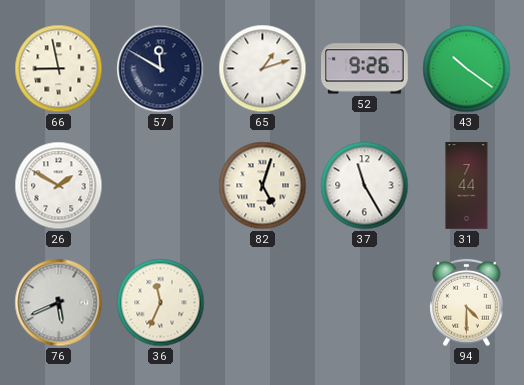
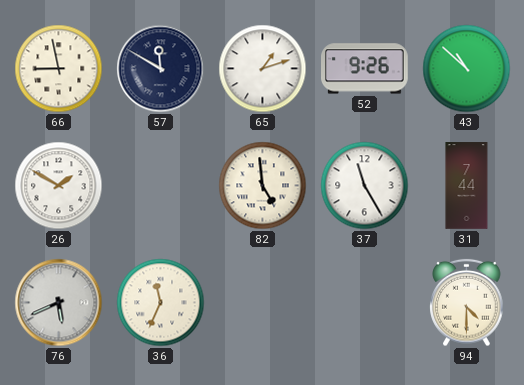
43: 10:21 -> 10:52 (467, 69)
82: 5:03 -> 4:59 (263, 186)
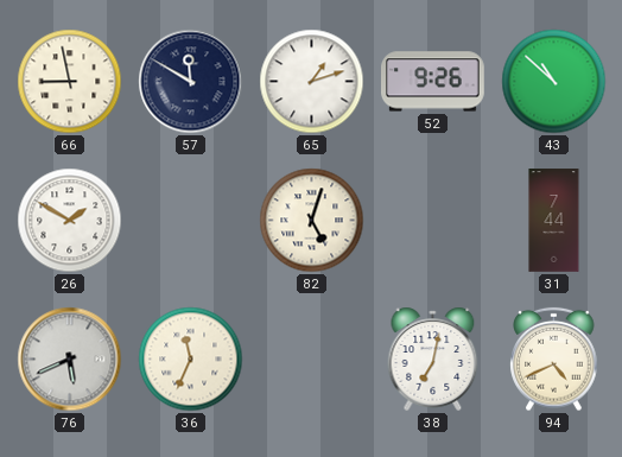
82: 4:59 -> 5:03 (312, 221)
37: 11:25 -> none (365, 186)
38: none -> 7:02 (433, 358)
94: 4:30 -> 4:41 (554, 360)
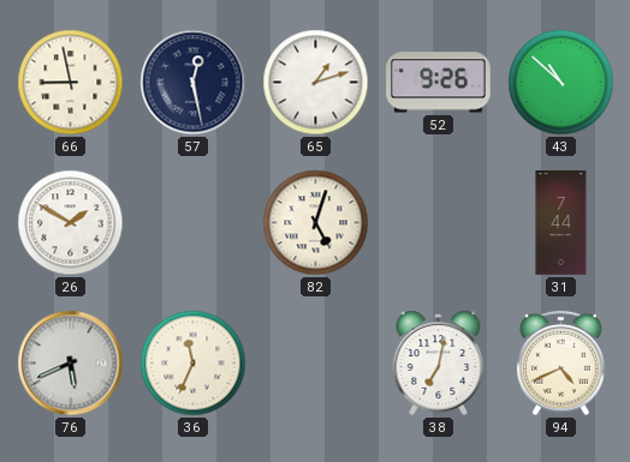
57: 11:50 -> 12:28 (194, 83)
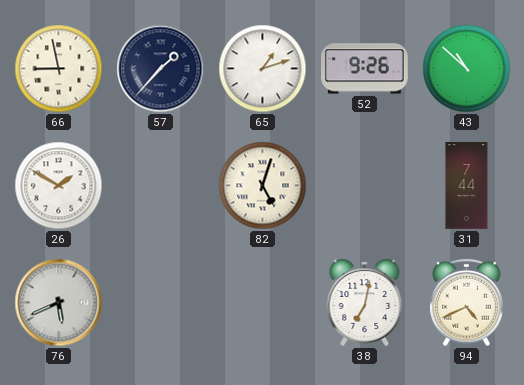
57: 12:28 -> 1:37 (161, 69)
36: 11:34 -> none (194, 364)
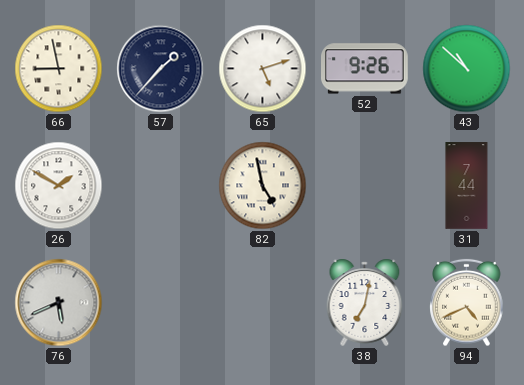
65: 1:12 -> 5:12 (263, 69)
82: 5:03 -> 4:58 (263, 186)
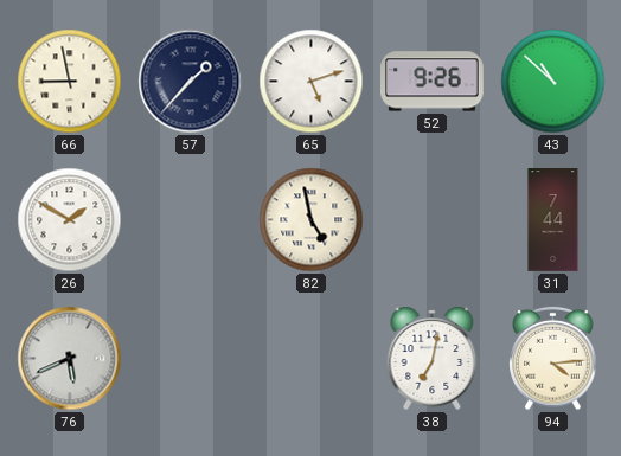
94: 4:41 -> 4:14 (553, 359)
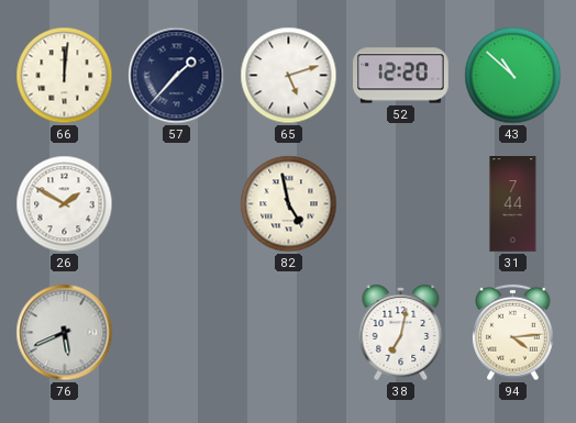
66: 8:58 -> 12:01 (65, 76)
52: 9:26 -> 12:20 (401, 76)
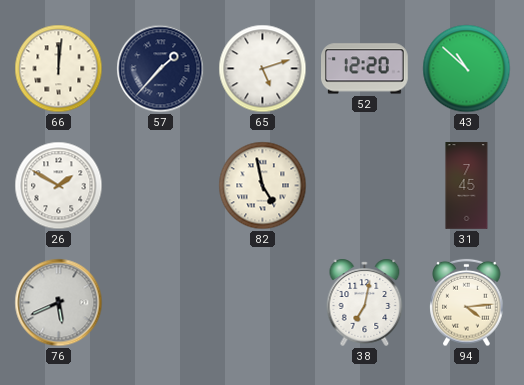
31: 7:44 -> 7:45 (467, 186)
